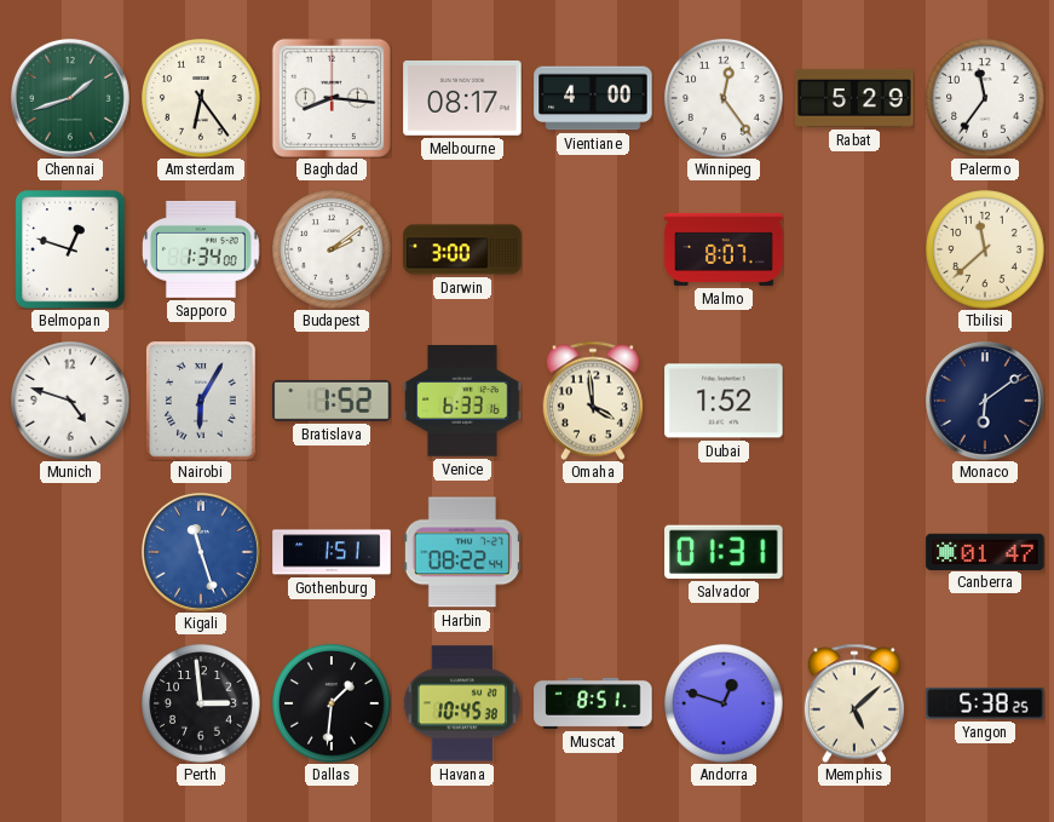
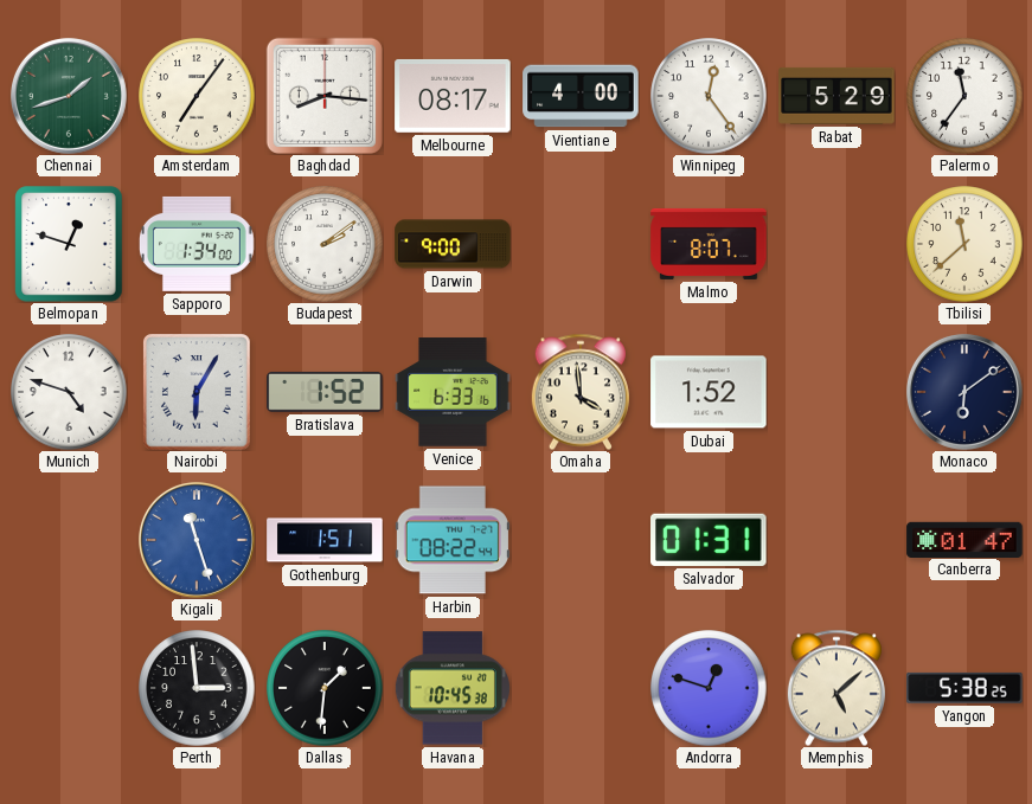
Amsterdam: 6:24 -> 7:06 (197, 96)
Darwin: 3:00 -> 9:00 (453, 244)
Muscat: 8:51 -> none (593, 703)
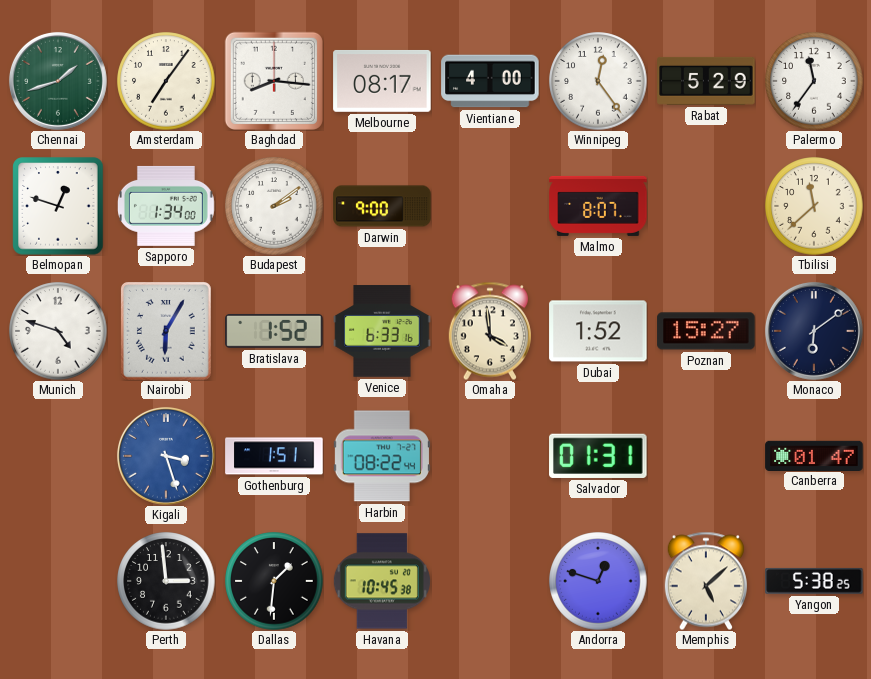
Poznan: none -> 15:27 (706, 331)
Kigali: 11:27 -> 3:27 (166, 456)
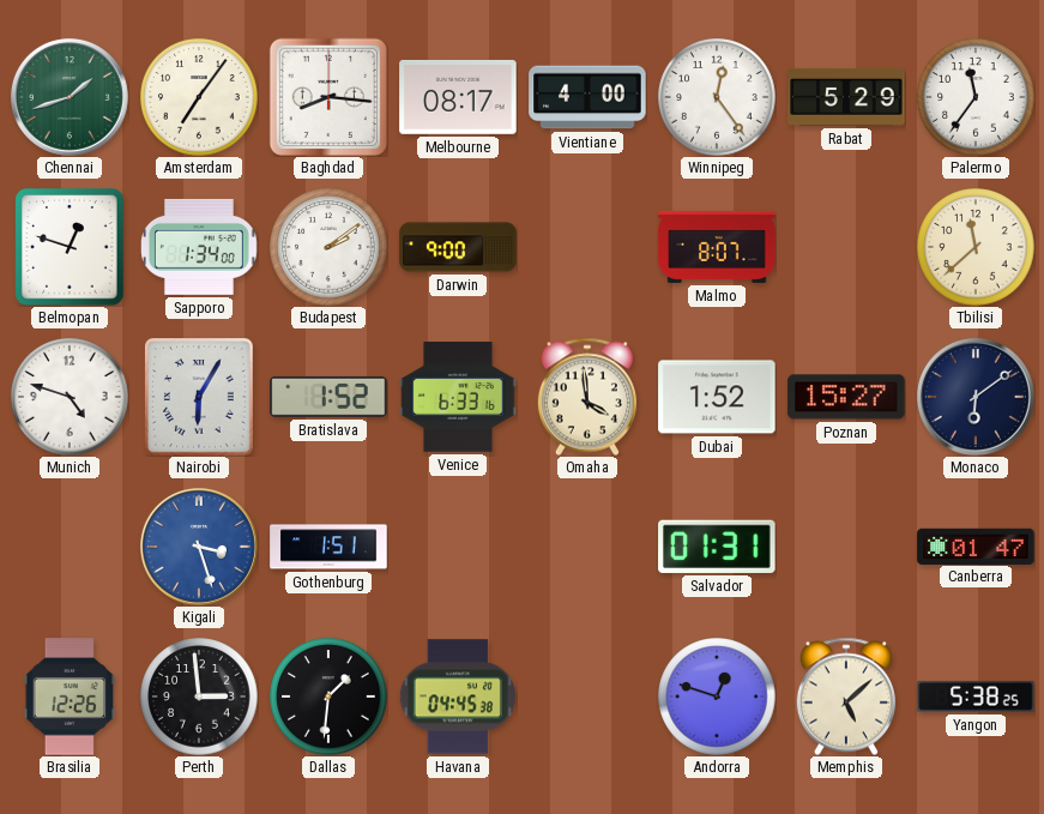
Harbin: 08:22 -> none (382, 456)
Brasilia: none -> 12:26 (70, 697)
Havana: 10:45 -> 04:45 (458, 697)
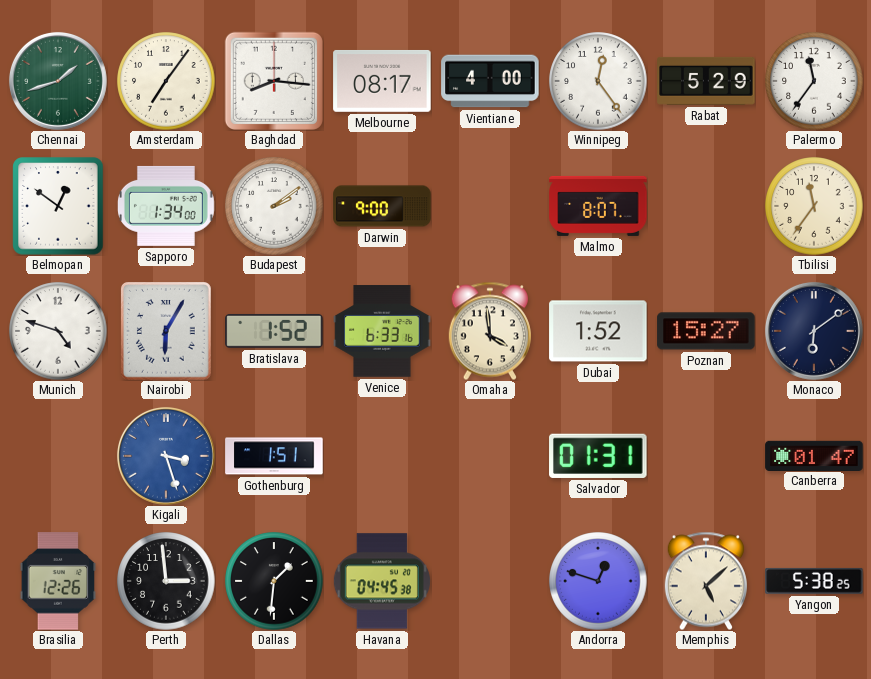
Belmopan: 12:48 -> 12:51 (58, 206)
Tbilisi: 11:38 -> 11:36 (814, 206)
